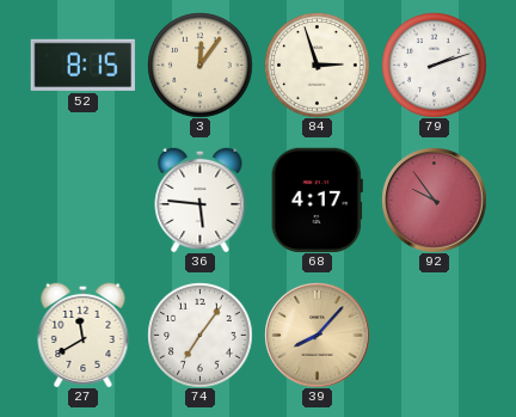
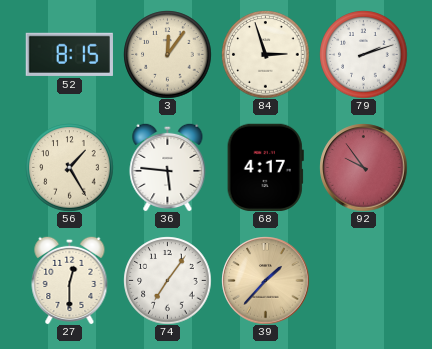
56: none -> 1:25 (69, 167)
27: 11:40 -> 12:30 (70, 280)
39: 8:07 -> 1:37 (265, 280)
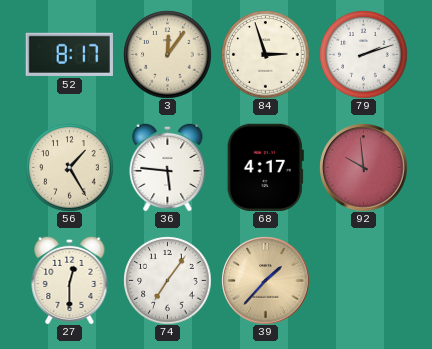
52: 8:15 -> 8:17 (69, 54)
92: 9:54 -> 9:59 (363, 167)
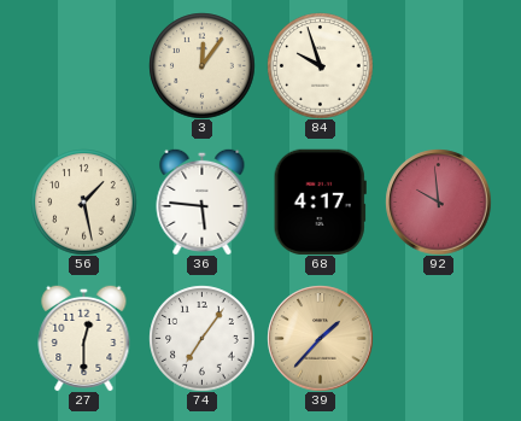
52: 8:17 -> none (69, 54)
84: 2:57 -> 9:57 (320, 65)
79: 2:12 -> none (363, 54)
56: 1:25 -> 1:28 (83, 201)
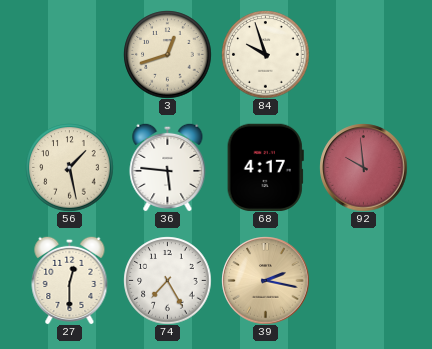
3: 12:06 -> 12:42 (167, 54)
74: 7:06 -> 7:25 (167, 280)
39: 1:37 -> 2:17 (265, 280)
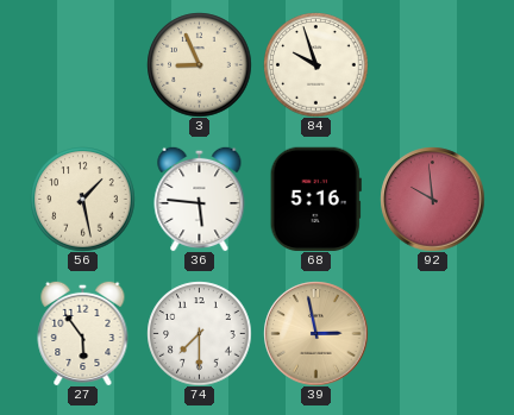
3: 12:42 -> 8:56 (199, 64)
68: 4:17 -> 5:16 (315, 199)
27: 12:30 -> 5:54 (83, 333)
74: 7:25 -> 7:30 (199, 333)
39: 2:17 -> 2:58 (315, 333)
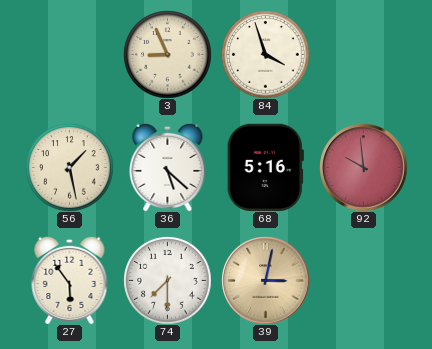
84: 9:57 -> 3:57 (265, 54)
36: 5:46 -> 5:22 (168, 167)
39: 2:58 -> 3:02 (265, 280)
